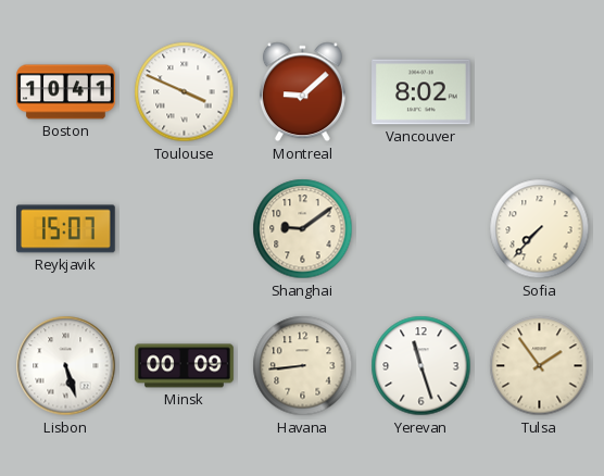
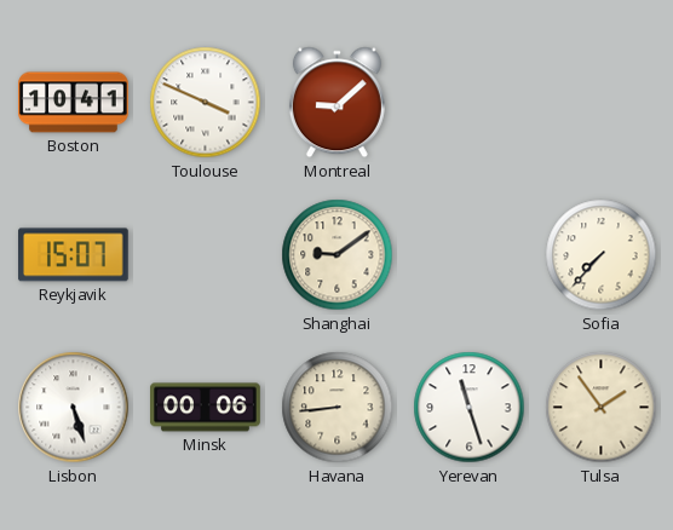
Vancouver: 8:02 -> none (421, 92)
Minsk: 00:09 -> 00:06 (206, 408)
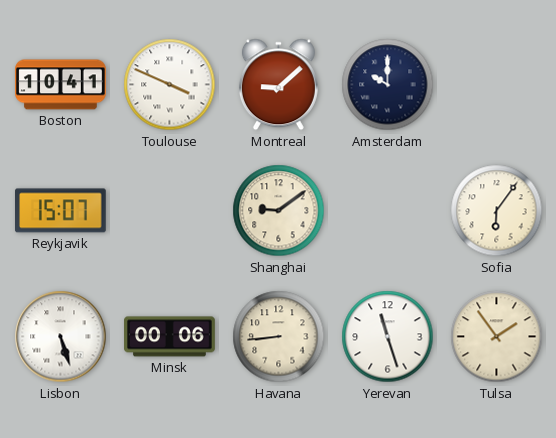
Amsterdam: none -> 10:00 (388, 85)
Sofia: 7:37 -> 6:06 (497, 211)
